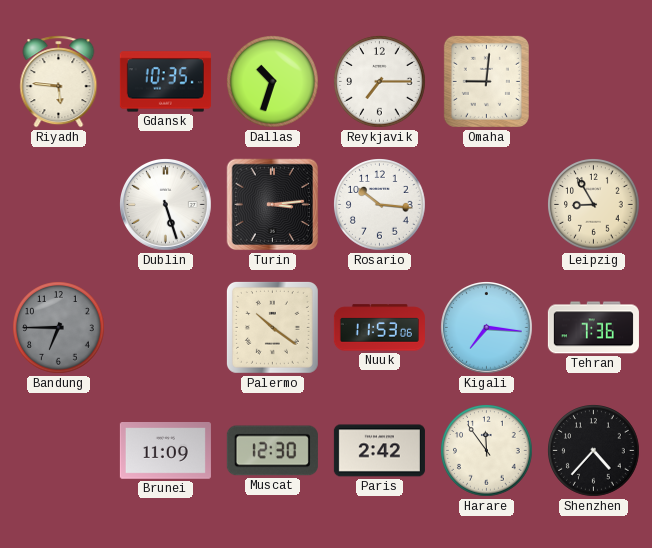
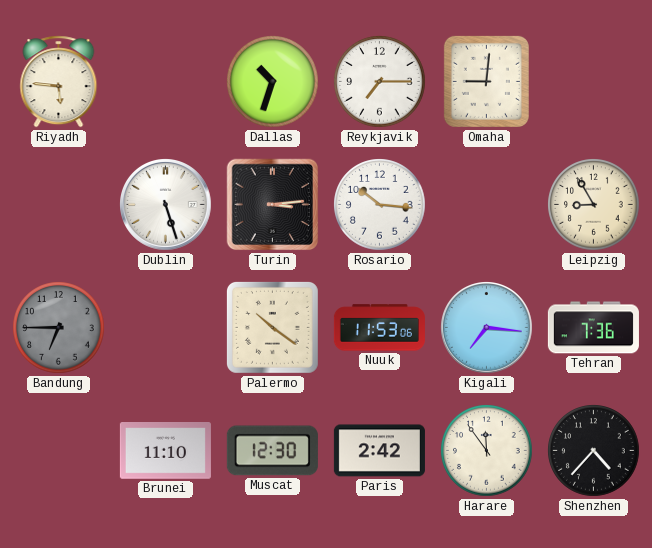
Gdansk: 10:35 -> none (165, 82)
Brunei: 11:09 -> 11:10 (165, 451)
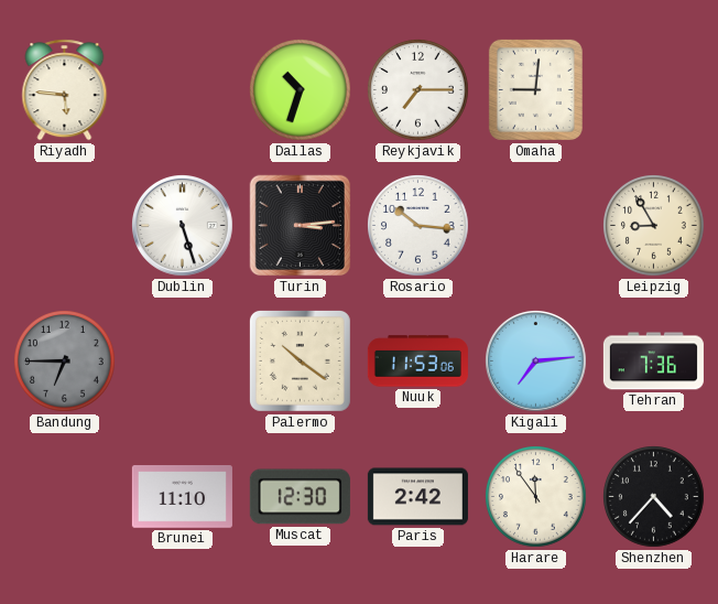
Kigali: 7:16 -> 7:14 (536, 362)
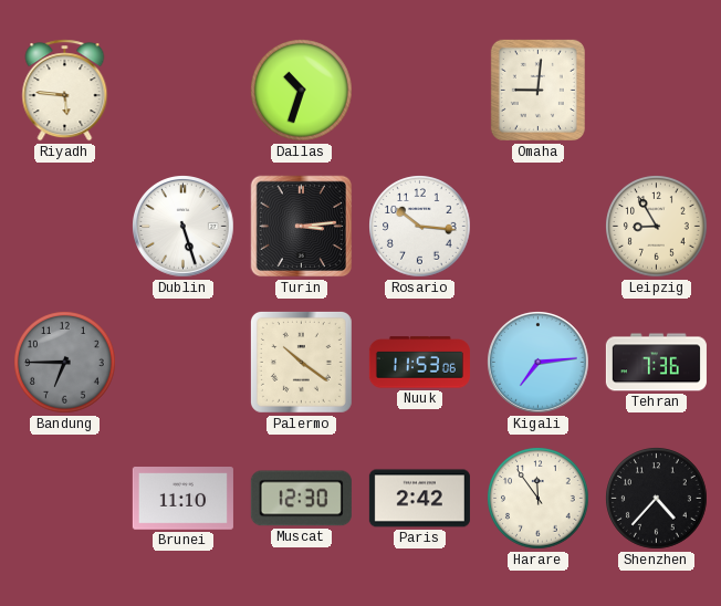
Reykjavik: 7:15 -> none (418, 90)
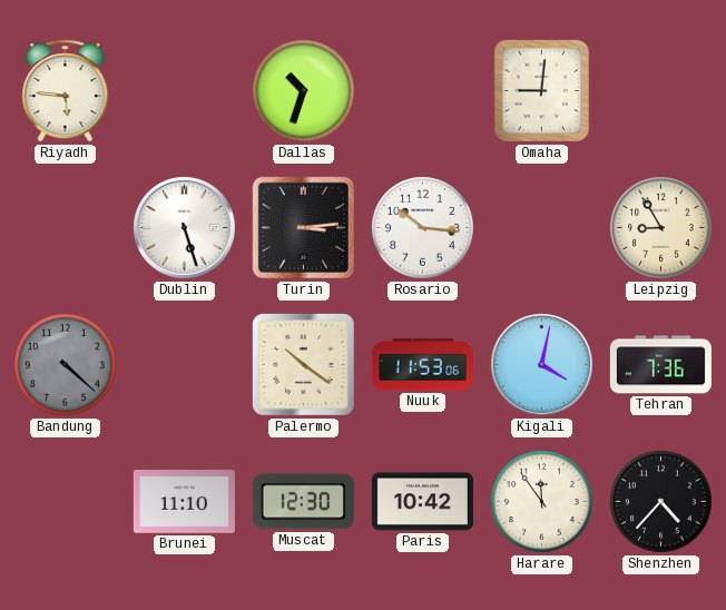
Bandung: 6:45 -> 4:22 (66, 365)
Kigali: 7:14 -> 4:02 (542, 365)
Paris: 2:42 -> 10:42 (422, 502)
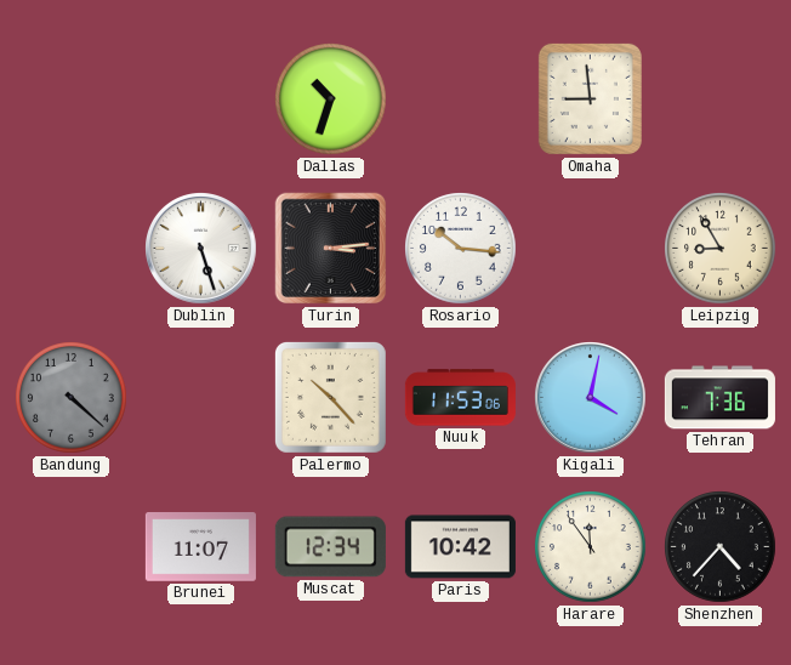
Riyadh: 5:46 -> none (66, 91)
Omaha: 9:01 -> 8:59 (590, 98)
Palermo: 10:21 -> 10:23 (330, 397)
Brunei: 11:10 -> 11:07 (200, 547)
Muscat: 12:30 -> 12:34 (330, 547)
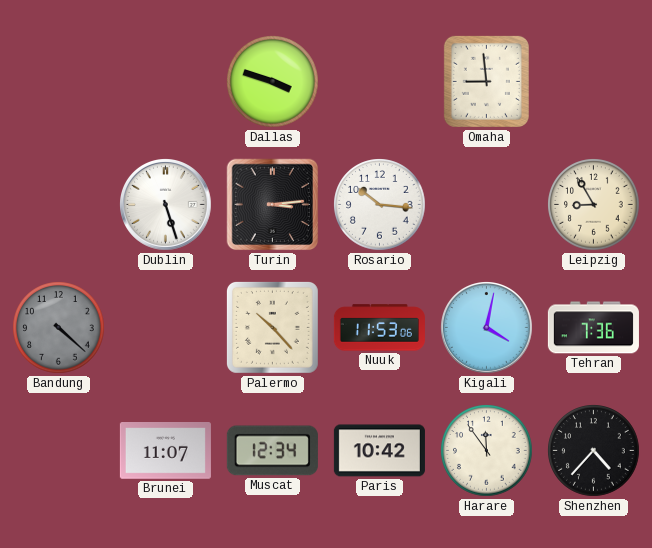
Dallas: 10:33 -> 3:48 (273, 82)
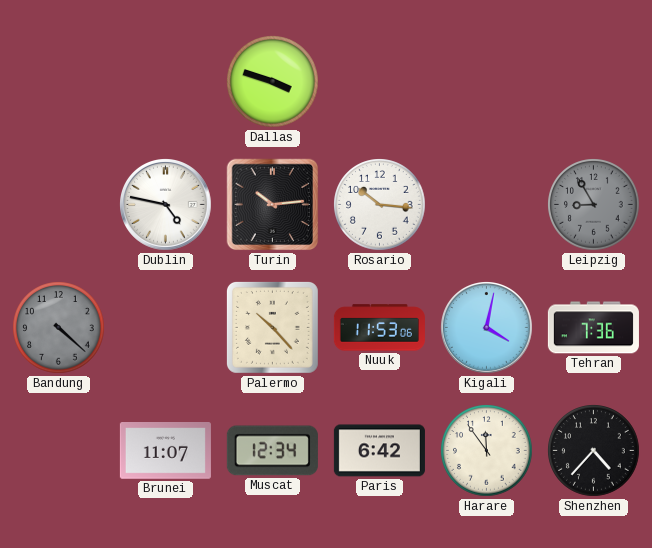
Omaha: 8:59 -> none (486, 81)
Dublin: 5:27 -> 4:47 (166, 205)
Turin: 3:14 -> 10:14 (273, 205)
Leipzig dial: cream -> grey (594, 205)
Paris: 10:42 -> 6:42 (379, 451)
